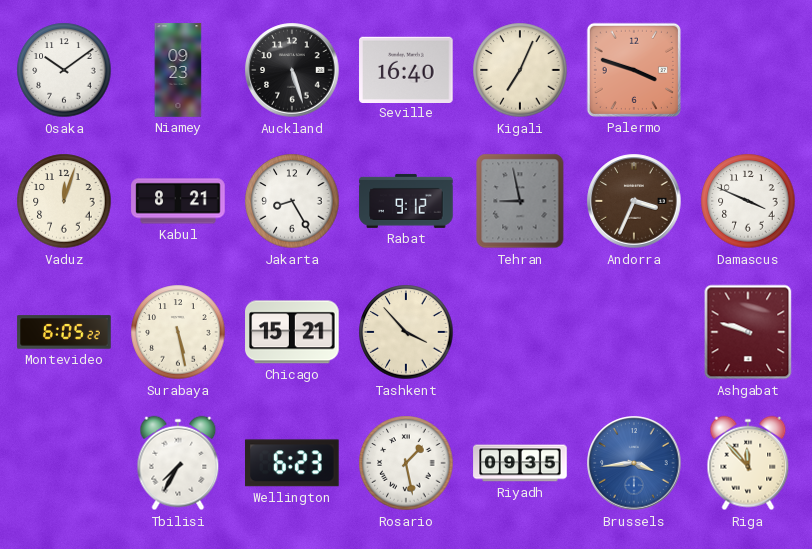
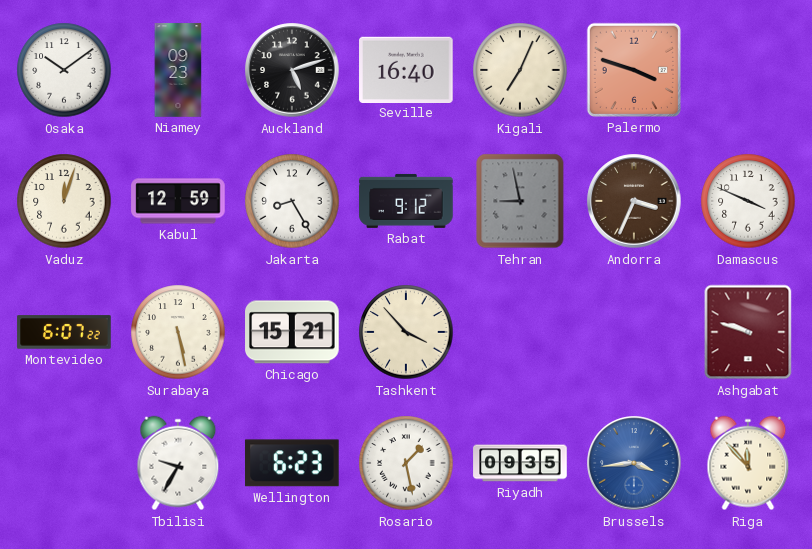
Auckland: 5:27 -> 5:12 (292, 70)
Kabul: 8:21 -> 12:59 (178, 201)
Montevideo: 6:05 -> 6:07 (64, 332)
Tbilisi: 7:35 -> 9:35 (178, 463)
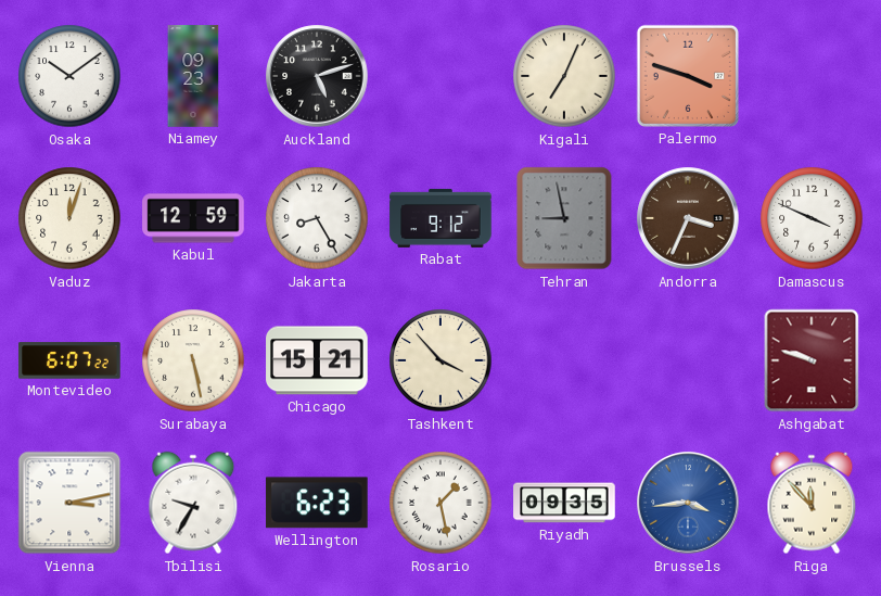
Seville: 16:40 -> none (406, 69)
Vienna: none -> 3:13 (69, 503)
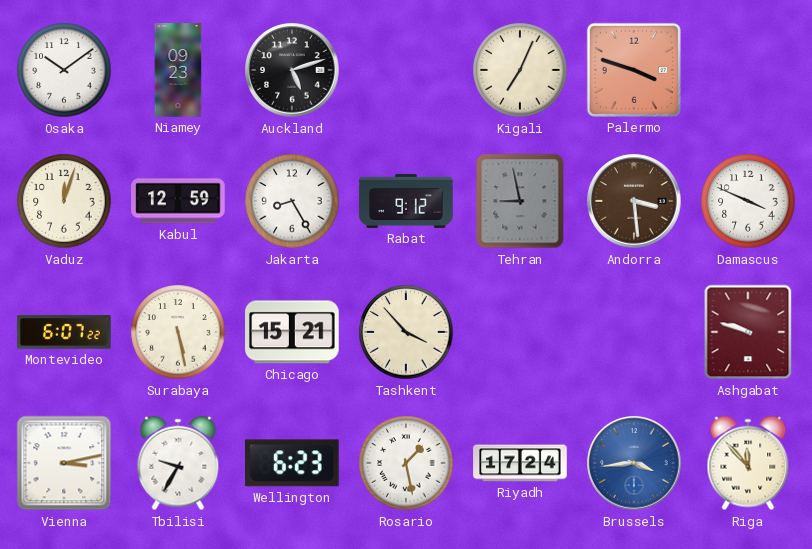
Andorra: 3:34 -> 3:29 (634, 201)
Riyadh: 09:35 -> 17:24 (520, 463)
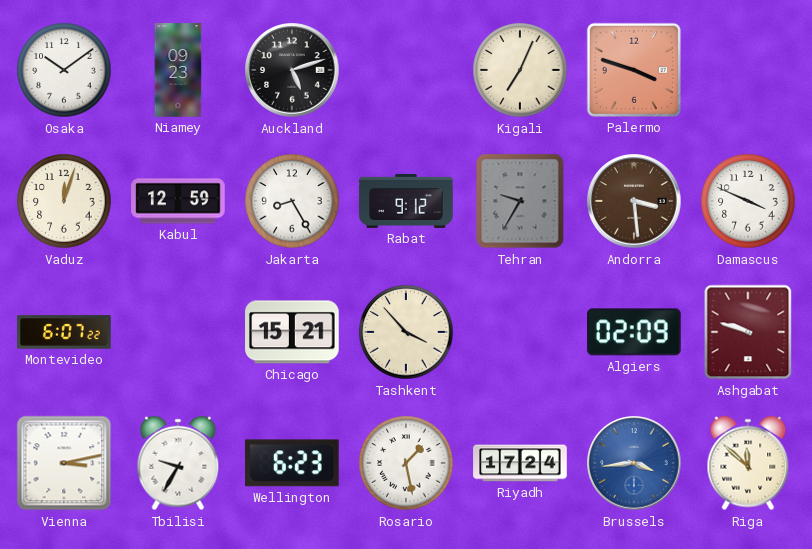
Tehran: 8:58 -> 9:35 (520, 201)
Surabaya: 5:28 -> none (178, 332)
Algiers: none -> 02:09 (634, 332)
Riga: 11:53 -> 11:52 (748, 463)
